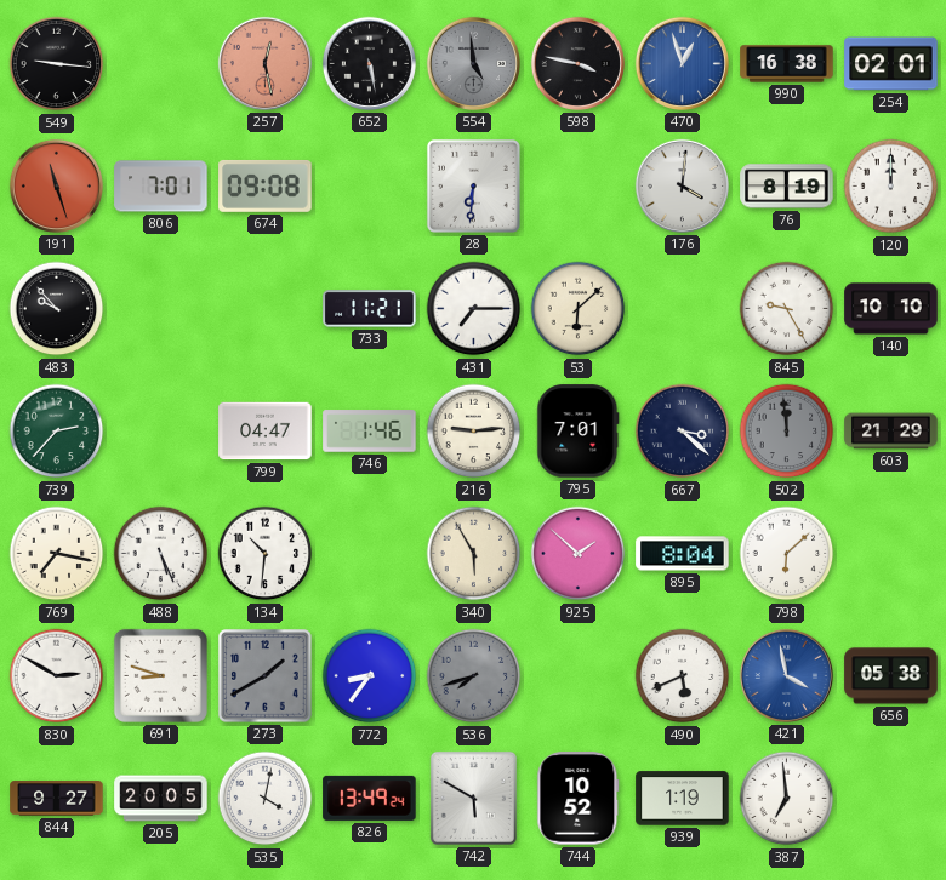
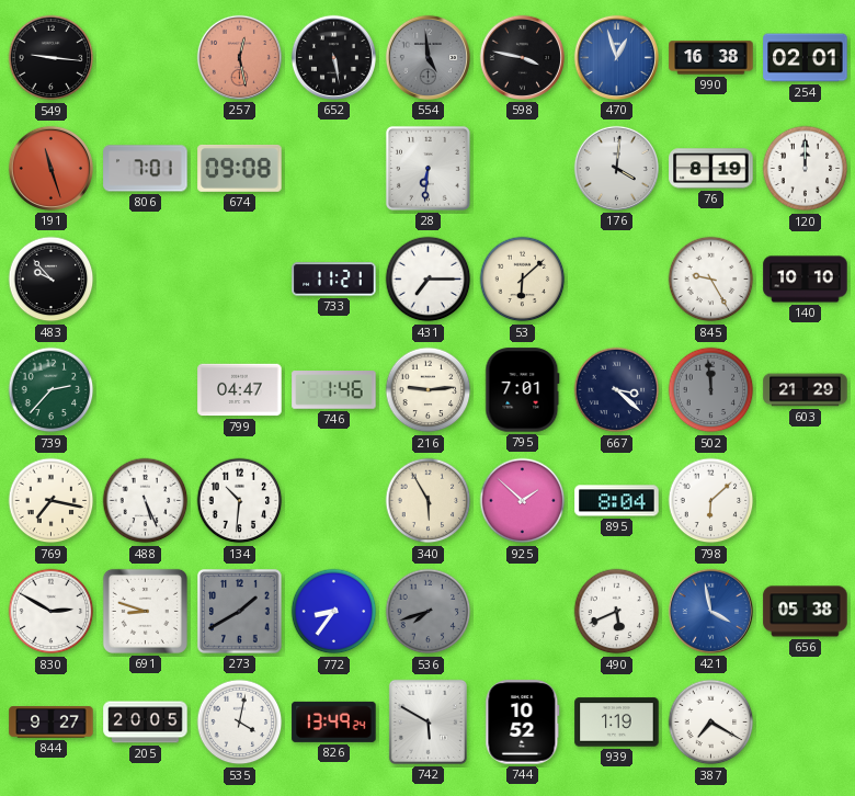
387: 6:59 -> 7:20 (711, 723)
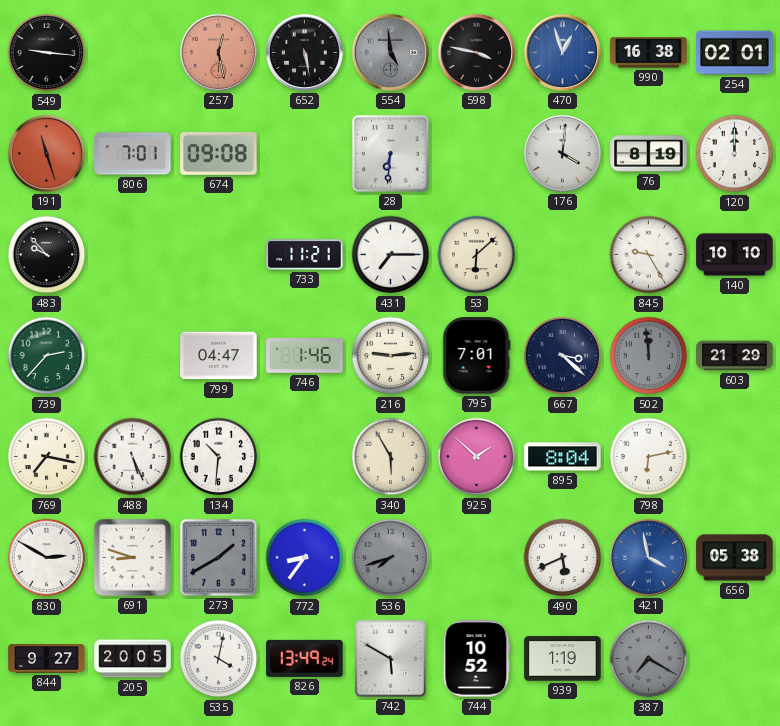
798: 6:08 -> 6:13 (649, 457)
387 dial: white -> grey (649, 659)
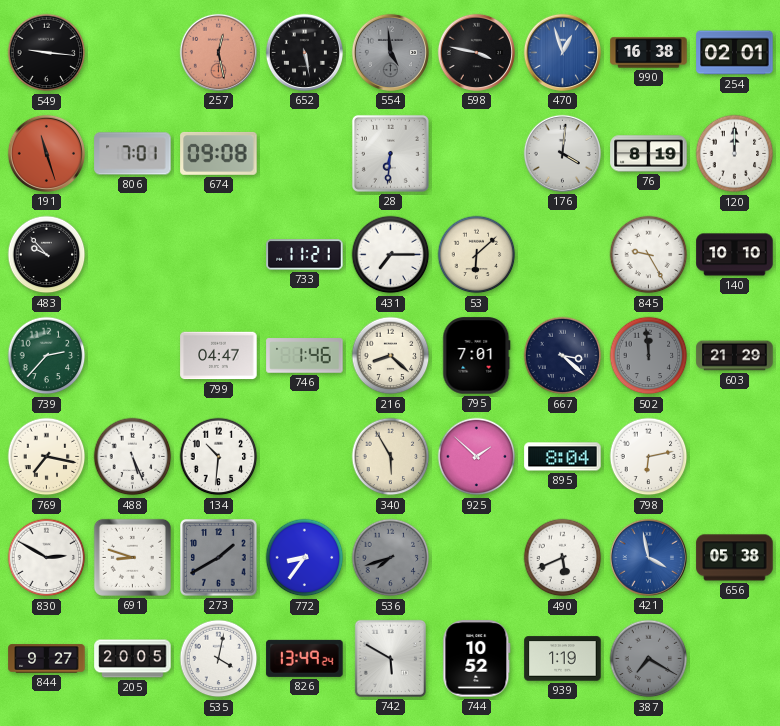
216: 9:14 -> 8:22 (391, 356)
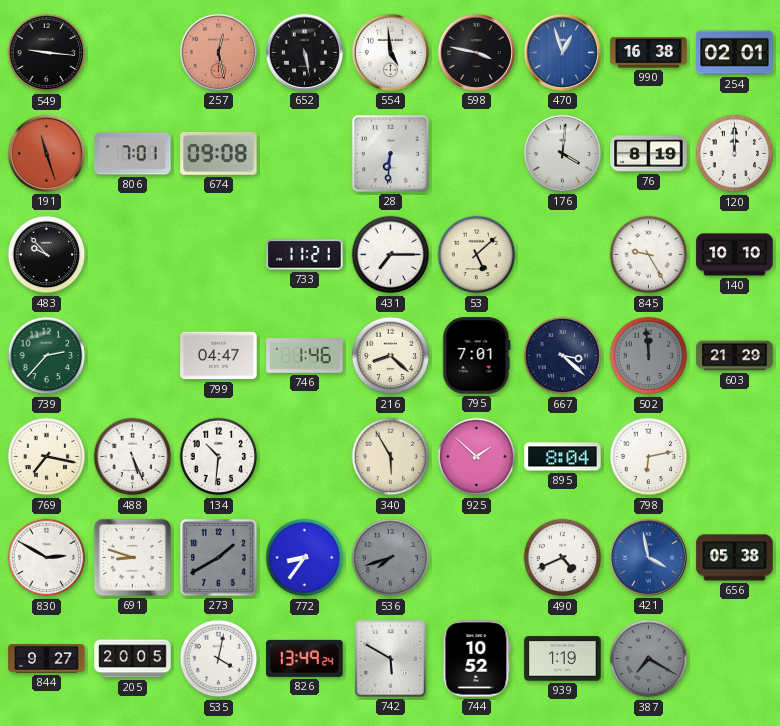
554 dial: grey -> white (390, 52)
53: 6:08 -> 5:08 (477, 255)
490: 5:41 -> 4:41 (563, 558)
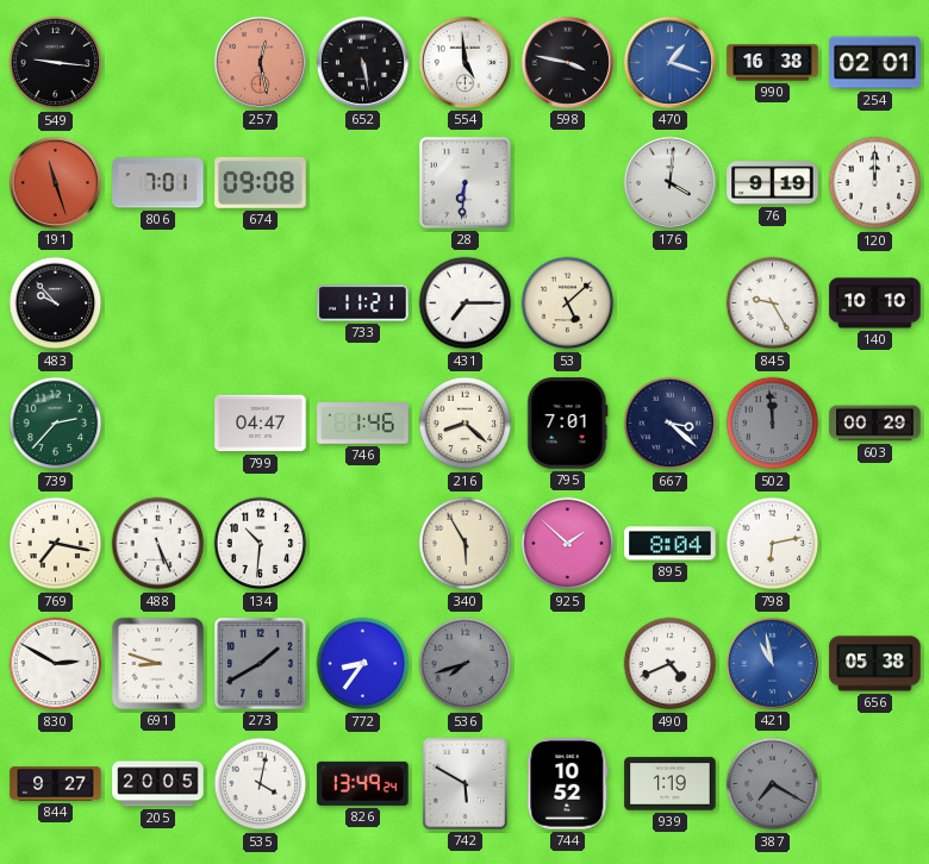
470: 12:57 -> 1:18 (669, 62)
76: 8:19 -> 9:19 (773, 183)
603: 21:29 -> 00:29 (875, 424)
421: 3:58 -> 10:58 (772, 663)
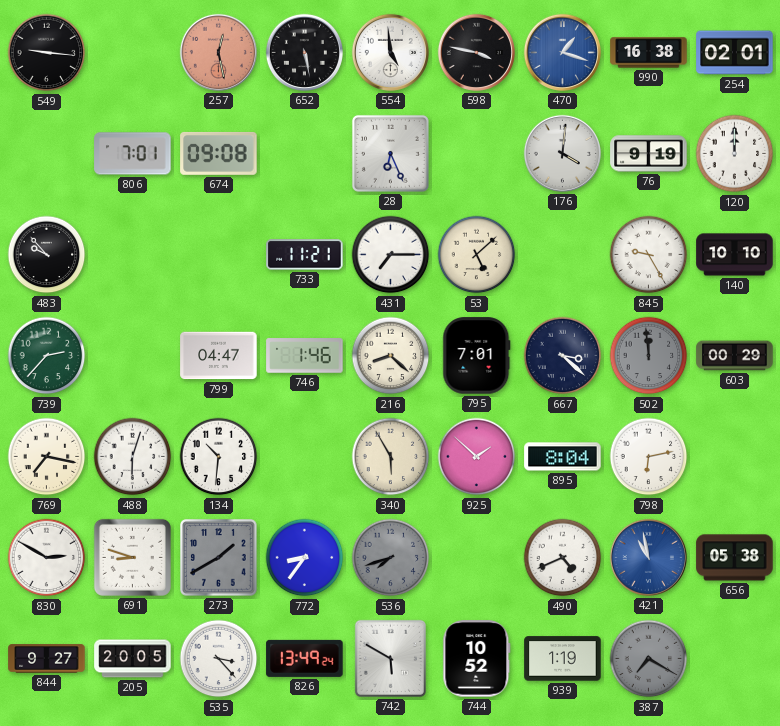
191: 11:27 -> none (55, 182)
28: 6:31 -> 6:26 (390, 153)
488: 5:26 -> 6:03 (133, 457)
535: 4:02 -> 3:23 (219, 659)
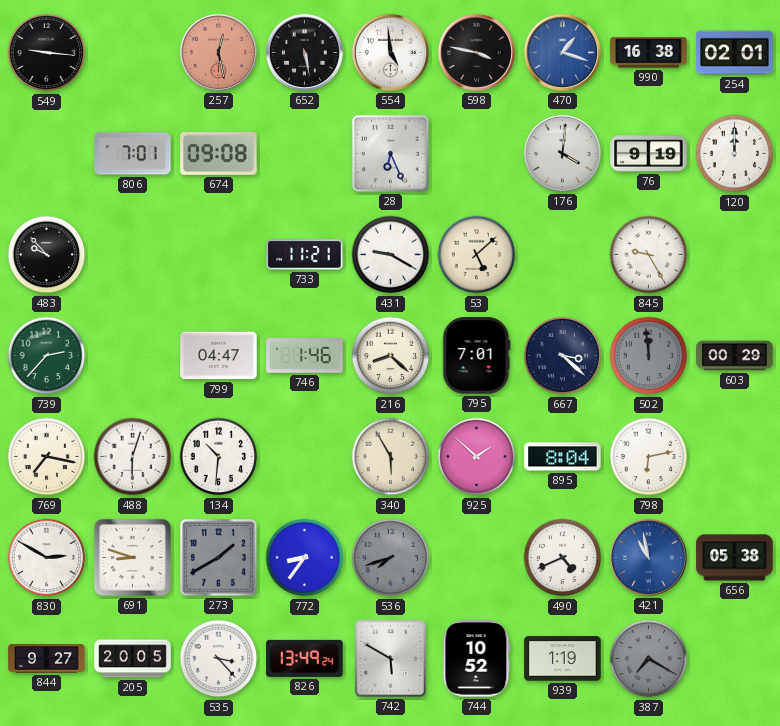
431: 7:15 -> 9:20 (391, 255)
140: 10:10 -> none (735, 255)
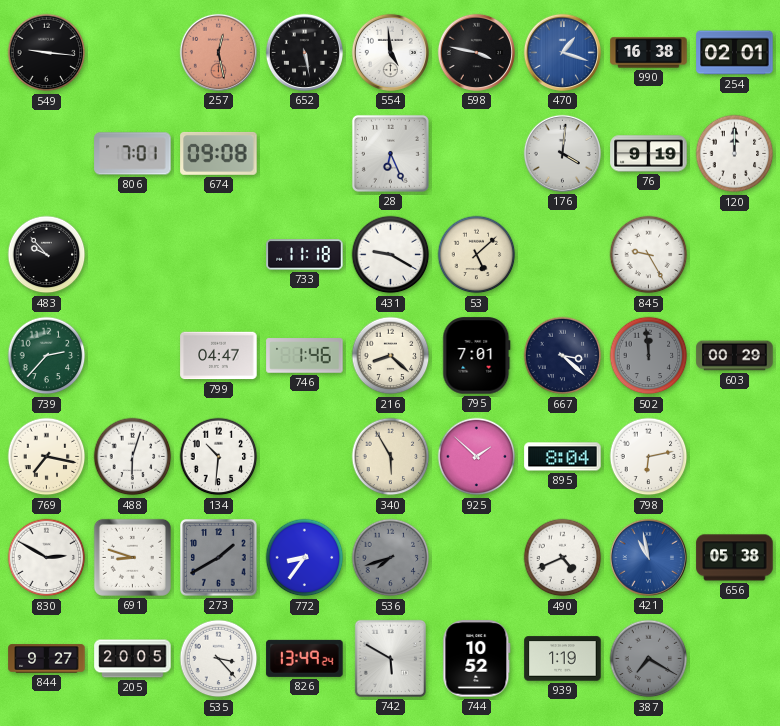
733: 11:21 -> 11:18 (305, 255)
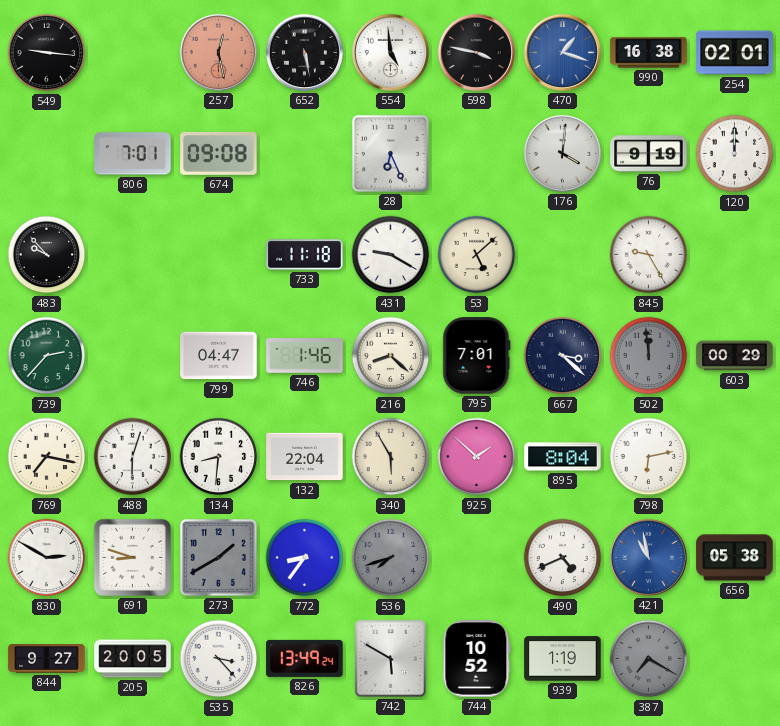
134: 10:31 -> 8:31 (219, 457)
132: none -> 22:04 (305, 457)
